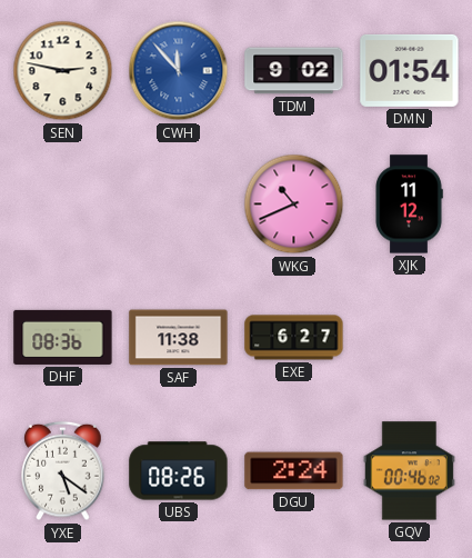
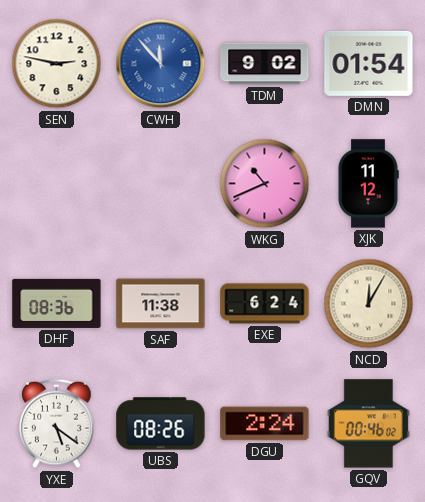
EXE: 6:27 -> 6:24 (265, 304)
NCD: none -> 12:05 (369, 304)
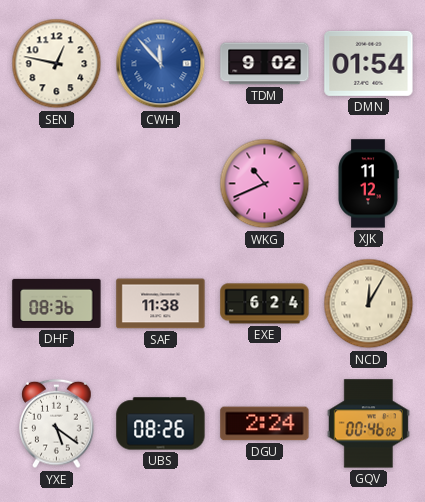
SEN: 2:47 -> 12:47 (57, 64)
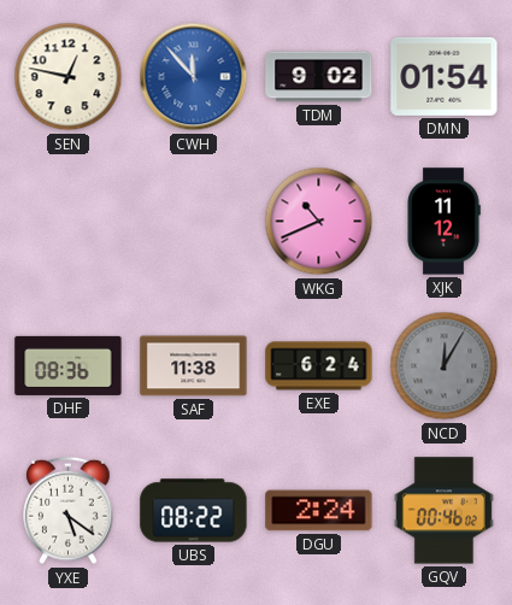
NCD dial: cream -> grey (445, 366)
UBS: 08:26 -> 08:22 (194, 511)
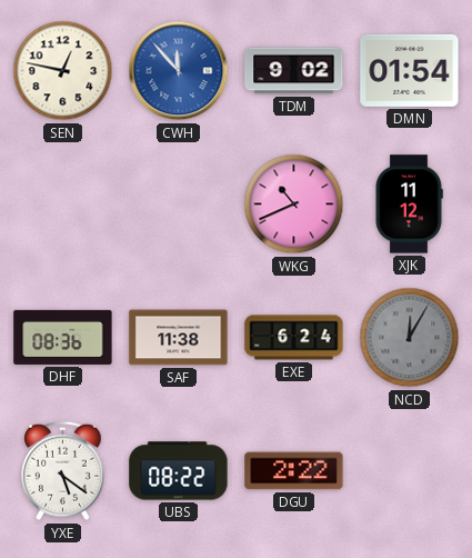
DGU: 2:24 -> 2:22 (294, 471)
GQV: 00:46 -> none (443, 511)
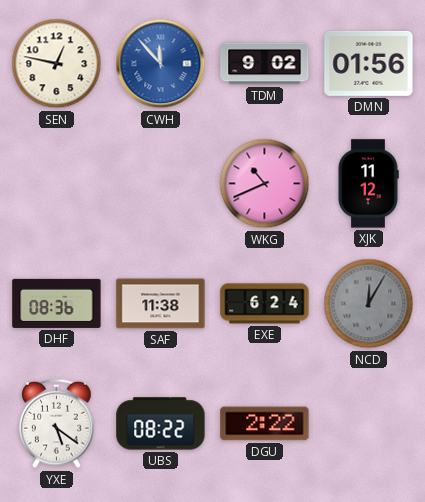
DMN: 01:54 -> 01:56 (369, 63)
